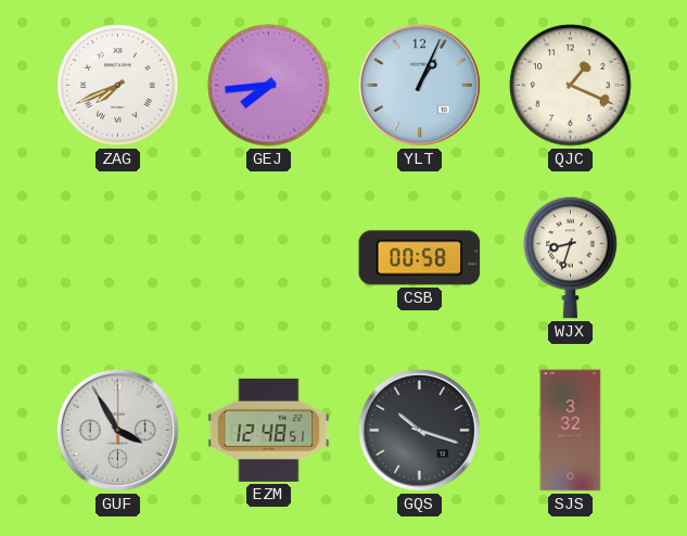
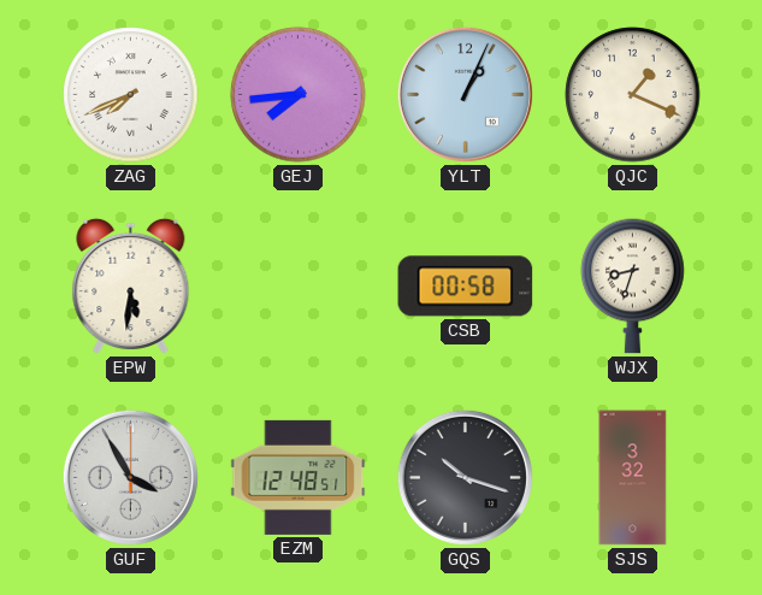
EPW: none -> 5:31 (131, 285)
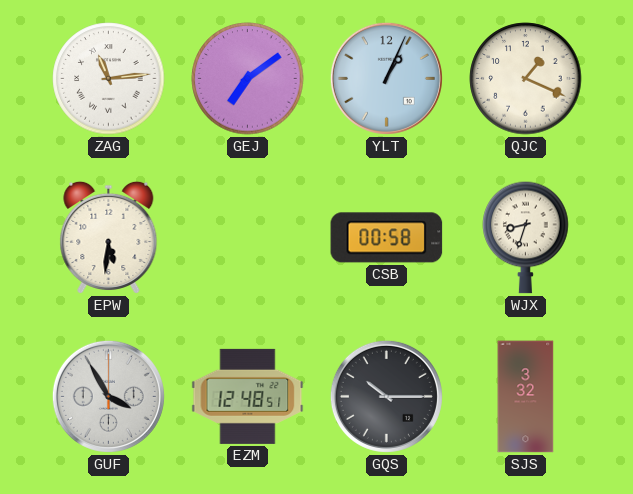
ZAG: 7:41 -> 11:14 (109, 79)
GEJ: 7:44 -> 7:09 (248, 79)
GQS: 10:18 -> 10:15 (386, 396)
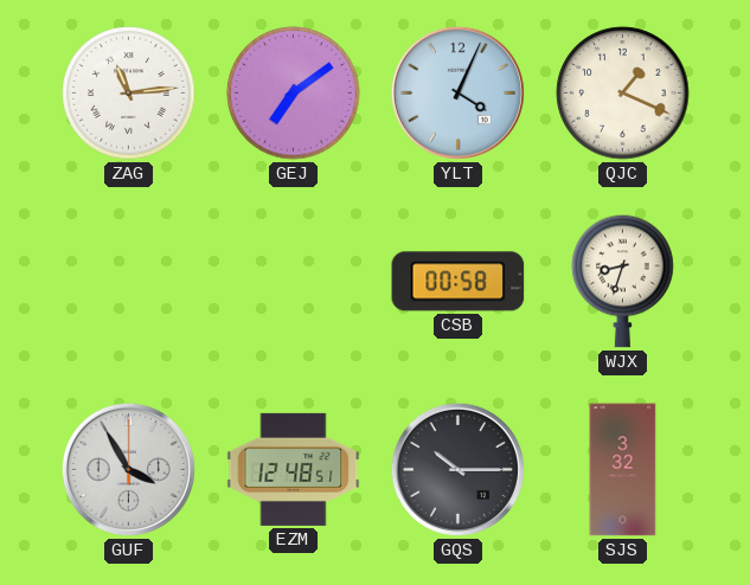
YLT: 1:04 -> 4:04 (457, 92)
EPW: 5:31 -> none (109, 237)
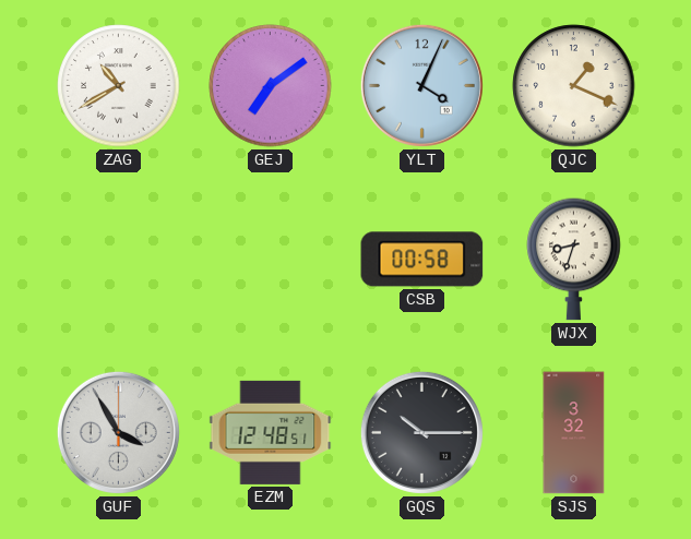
ZAG: 11:14 -> 10:40 (119, 86)
